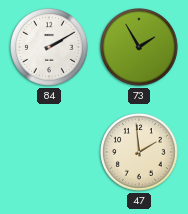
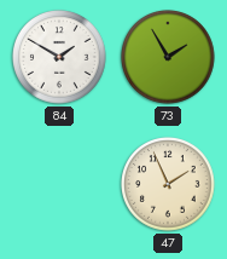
84: 2:10 -> 1:50 (60, 58)
47: 1:59 -> 1:56 (169, 185)
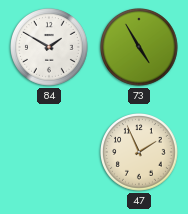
73: 1:55 -> 4:55 (140, 48)
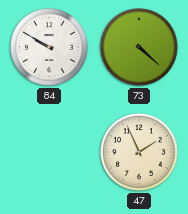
84: 1:50 -> 9:50 (50, 48)
73: 4:55 -> 4:22 (140, 48)
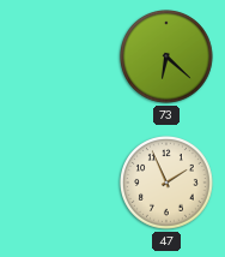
84: 9:50 -> none (50, 48)
73: 4:22 -> 6:22 (168, 58)
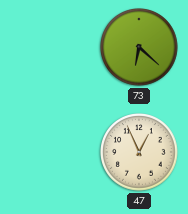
47: 1:56 -> 12:56 (140, 153)
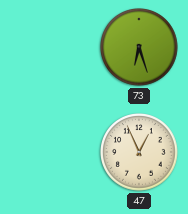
73: 6:22 -> 6:27 (140, 48)
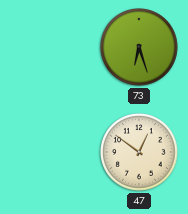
47: 12:56 -> 12:51 (140, 153)
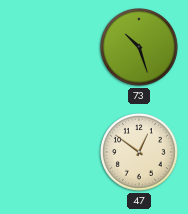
73: 6:27 -> 10:27 (140, 48)
